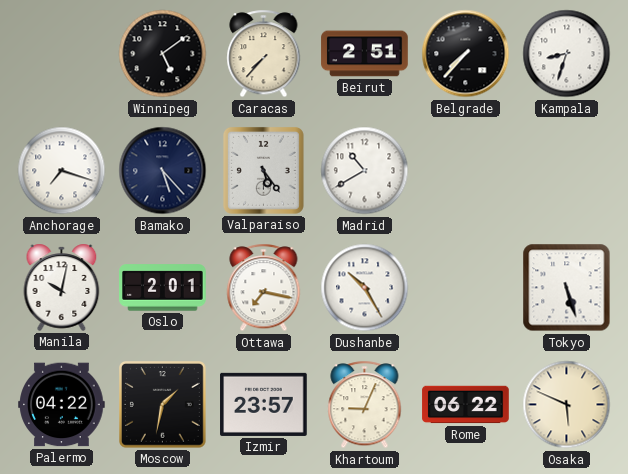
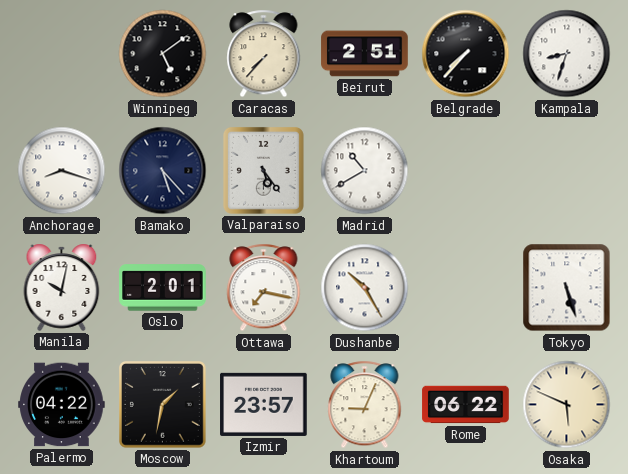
Anchorage: 7:18 -> 8:18 (62, 171)
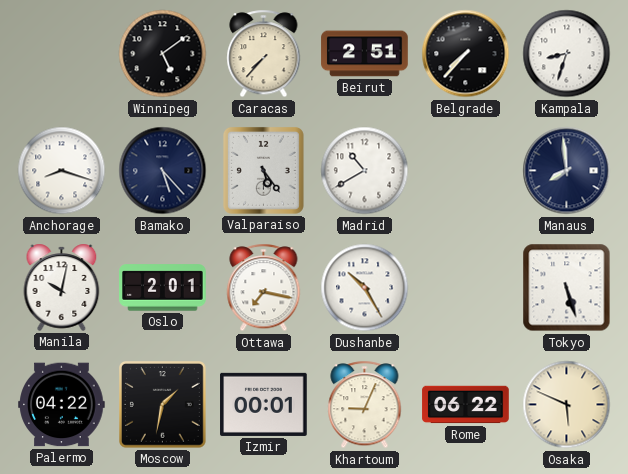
Manaus: none -> 7:59 (567, 171)
Izmir: 23:57 -> 00:01 (264, 404)
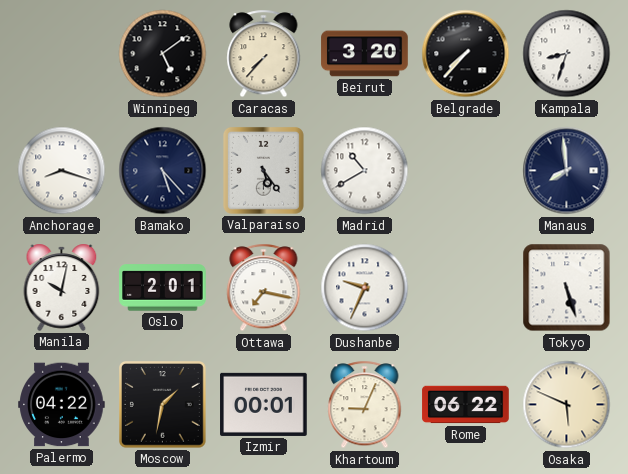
Beirut: 2:51 -> 3:20 (365, 54)
Dushanbe: 10:25 -> 9:34 (365, 288)
